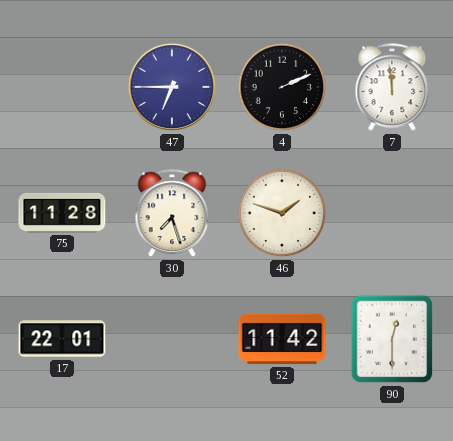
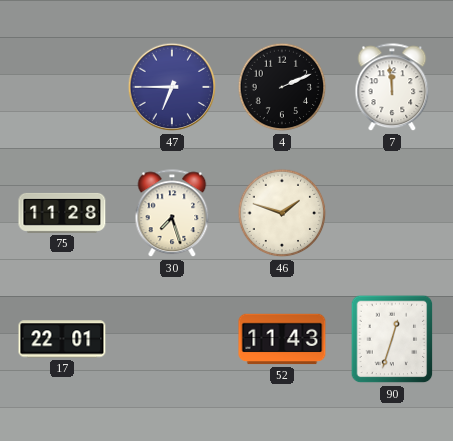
52: 11:42 -> 11:43 (282, 339)
90: 12:30 -> 12:33 (392, 339)
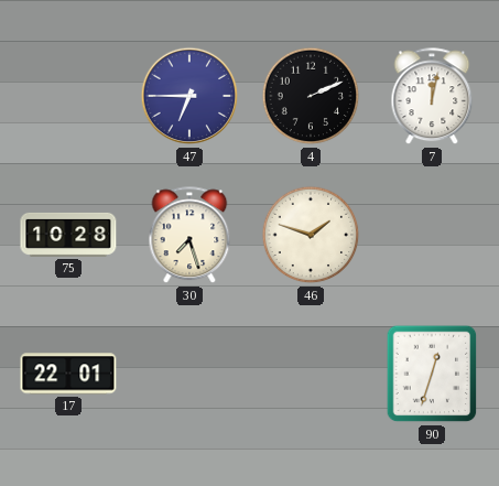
7: 11:59 -> 12:02 (432, 97)
75: 11:28 -> 10:28 (68, 235)
52: 11:43 -> none (282, 339)
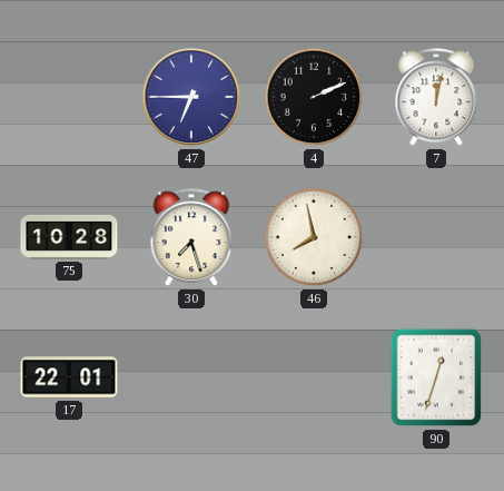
46: 1:48 -> 7:58 (314, 237)
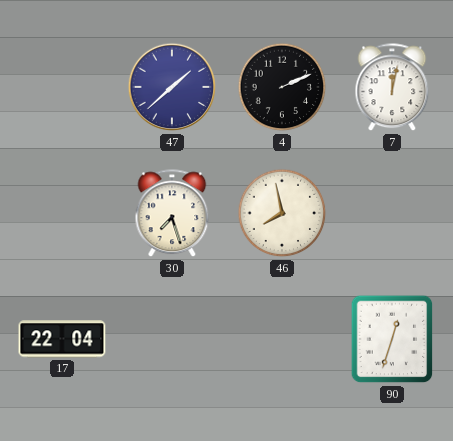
47: 6:45 -> 1:38 (172, 87)
75: 10:28 -> none (69, 237)
17: 22:01 -> 22:04 (62, 339)
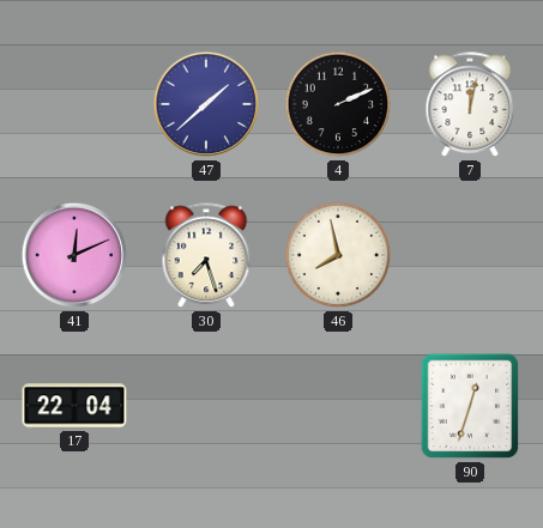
41: none -> 12:11 (74, 255)
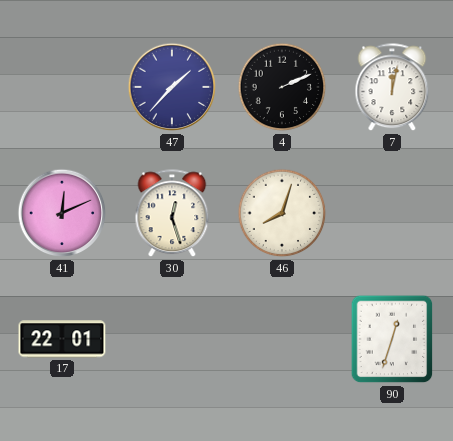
47: 1:38 -> 1:37 (172, 87)
30: 7:27 -> 12:27 (172, 214)
46: 7:58 -> 8:03 (282, 213)
17: 22:04 -> 22:01 (62, 339)
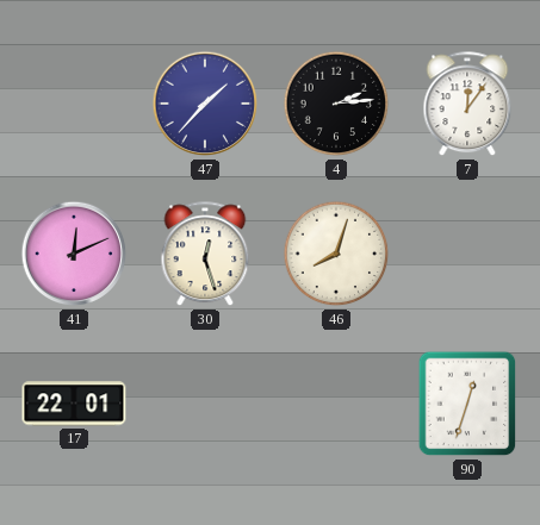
4: 2:11 -> 2:14 (336, 104)
7: 12:02 -> 12:06 (467, 105)
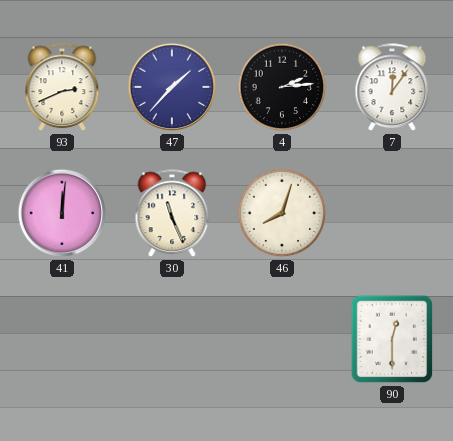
93: none -> 2:41 (62, 88)
41: 12:11 -> 12:01 (62, 213)
30: 12:27 -> 11:26 (172, 214)
17: 22:01 -> none (74, 404)
90: 12:33 -> 12:30 (392, 339)
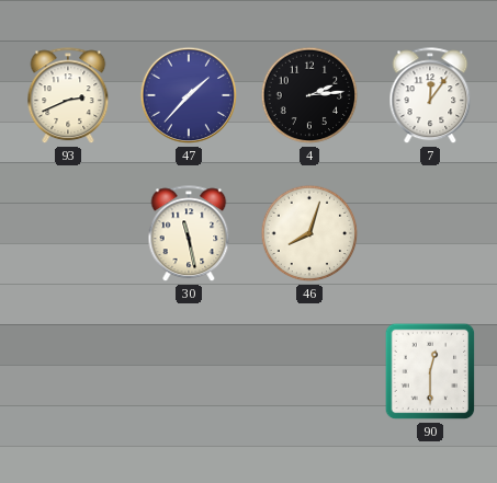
41: 12:01 -> none (62, 213)
30: 11:26 -> 11:28 (189, 234)
